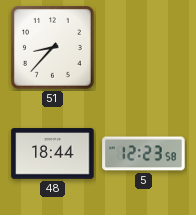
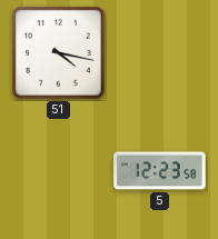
51: 8:37 -> 4:17 (58, 52)
48: 18:44 -> none (53, 154)
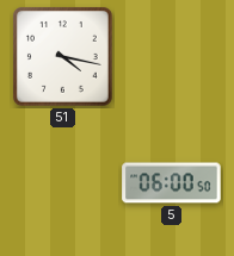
5: 12:23 -> 06:00 (172, 183)
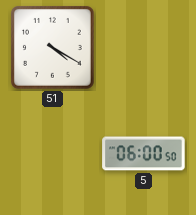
51: 4:17 -> 4:20 (52, 47)
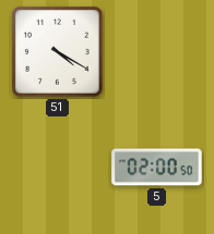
5: 06:00 -> 02:00 (157, 168)
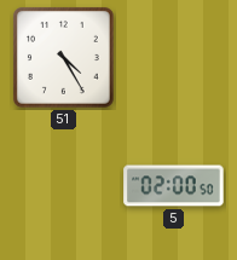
51: 4:20 -> 4:25 (63, 57)
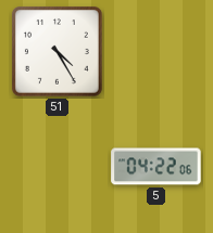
5: 02:00 -> 04:22 (156, 167)
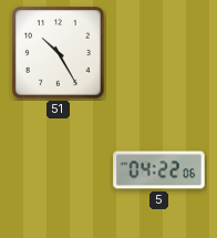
51: 4:25 -> 10:25 (58, 52)
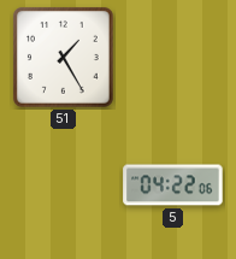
51: 10:25 -> 1:25 (63, 57)
